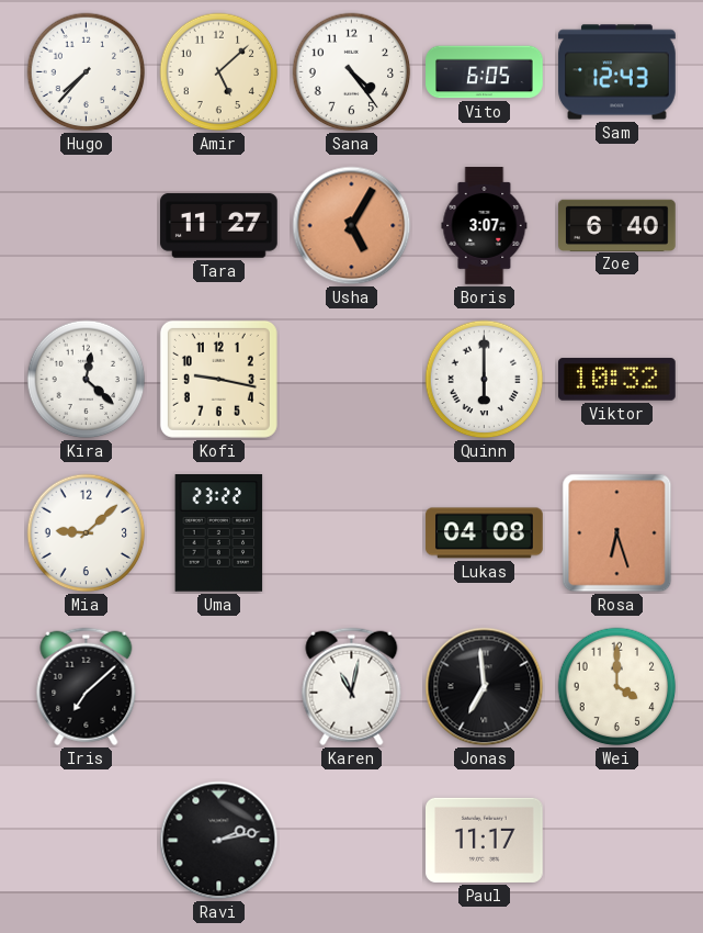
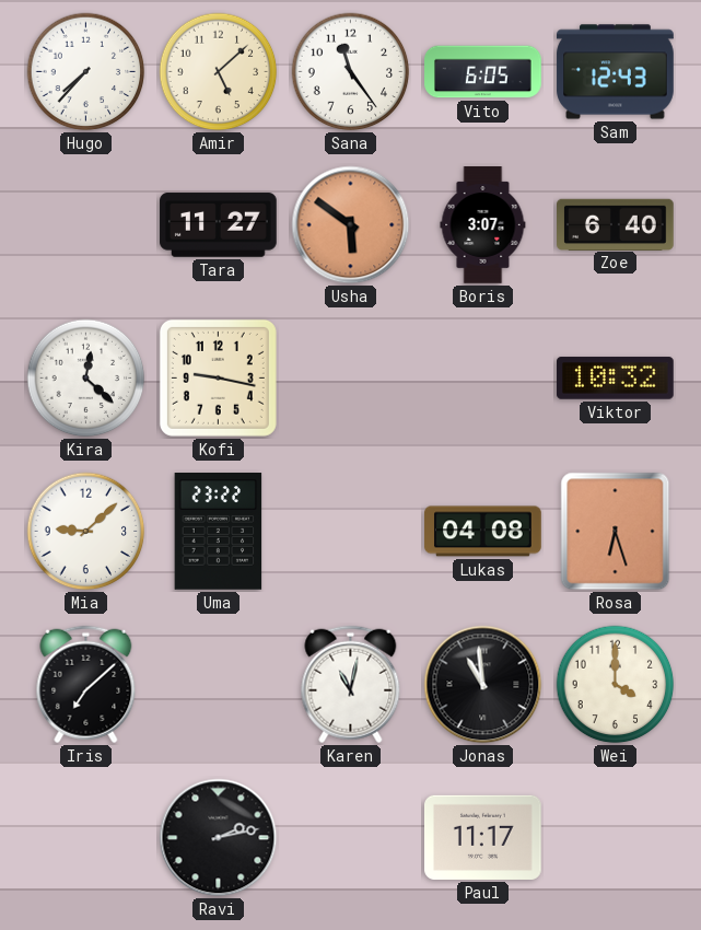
Sana: 4:24 -> 11:24 (351, 72)
Usha: 5:05 -> 5:51 (351, 225)
Quinn: 6:00 -> none (485, 380)
Jonas: 6:59 -> 10:59 (483, 685)
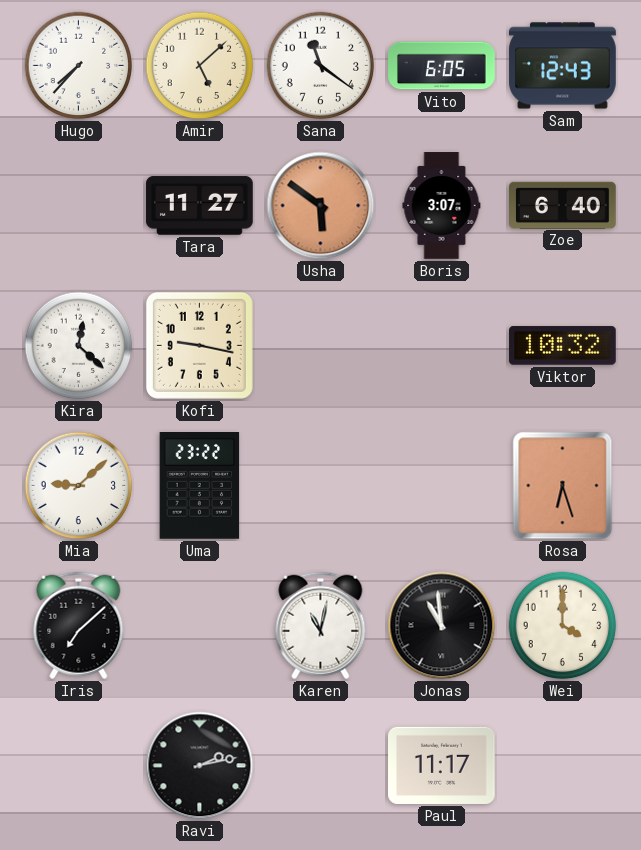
Sana: 11:24 -> 11:21 (321, 66)
Lukas: 04:08 -> none (483, 532)
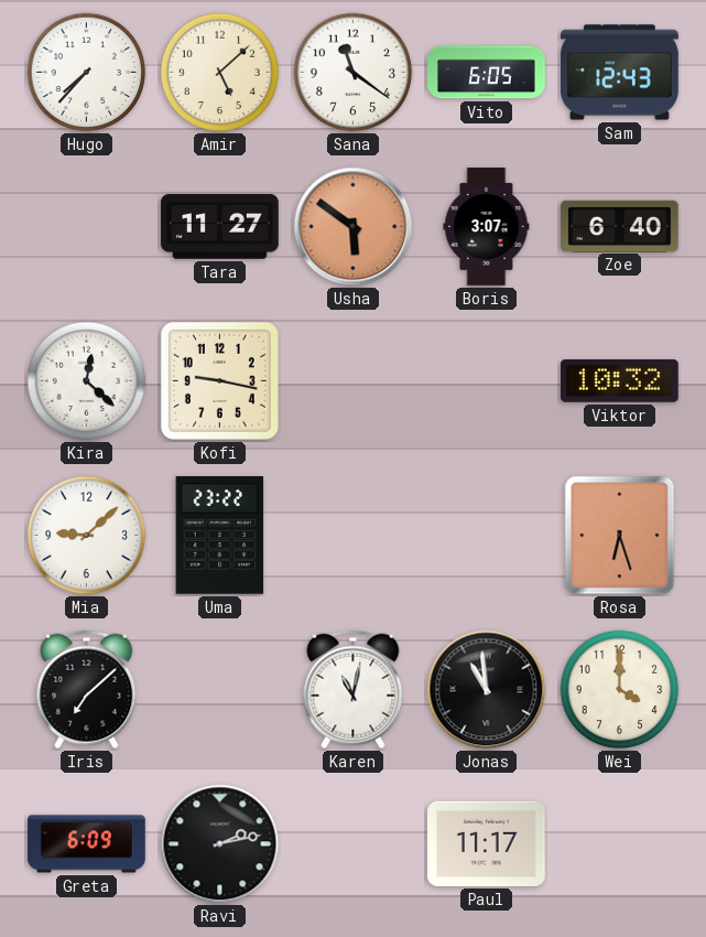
Greta: none -> 6:09 (87, 844)
